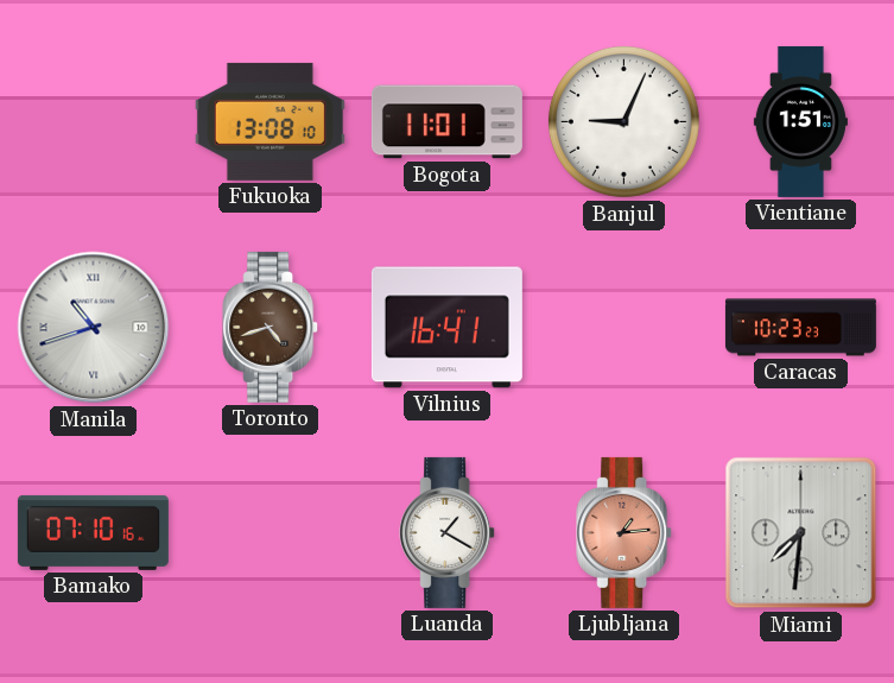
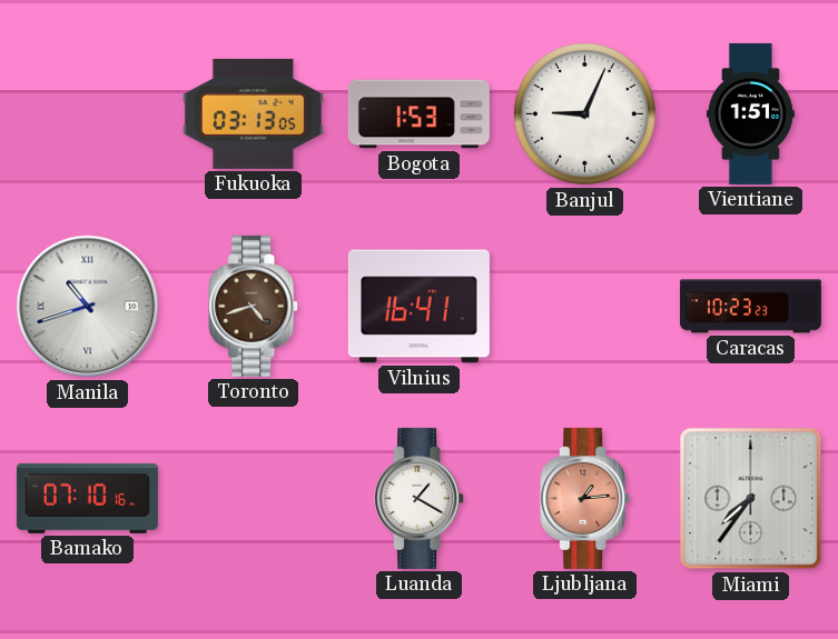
Fukuoka: 13:08 -> 03:13 (253, 113)
Bogota: 11:01 -> 1:53 (418, 114)
Miami: 7:31 -> 7:36 (751, 499)
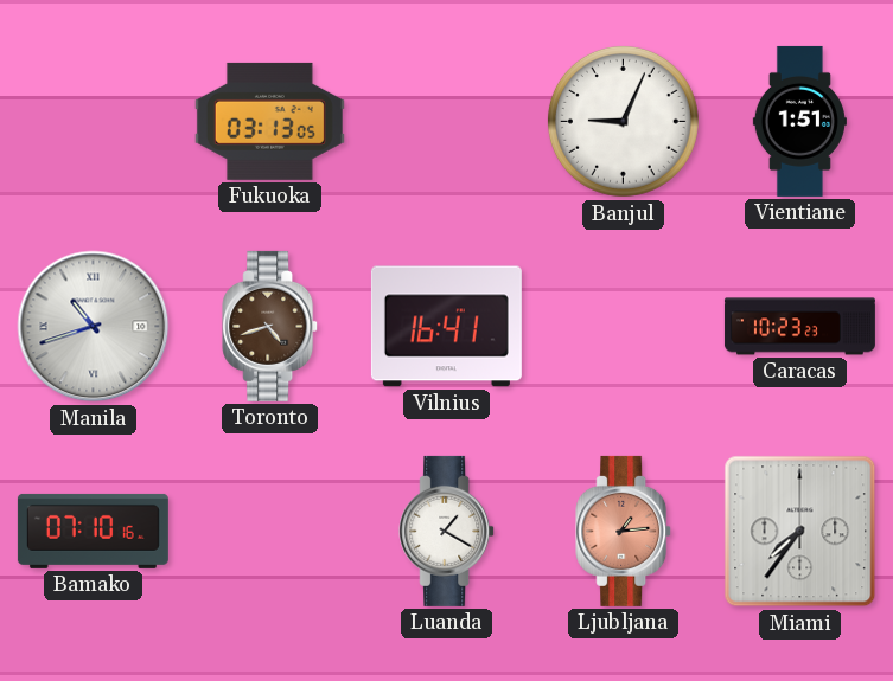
Bogota: 1:53 -> none (418, 114)
